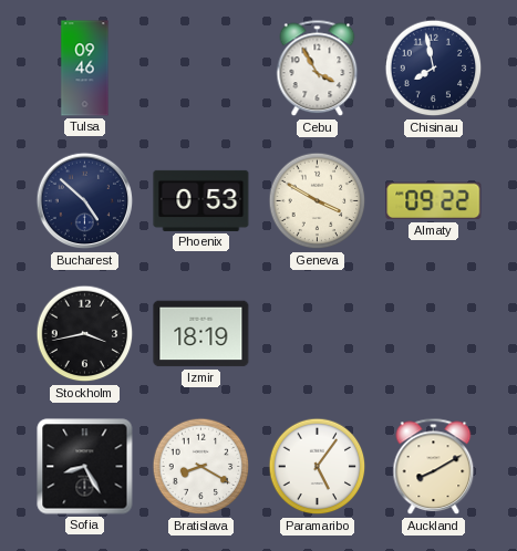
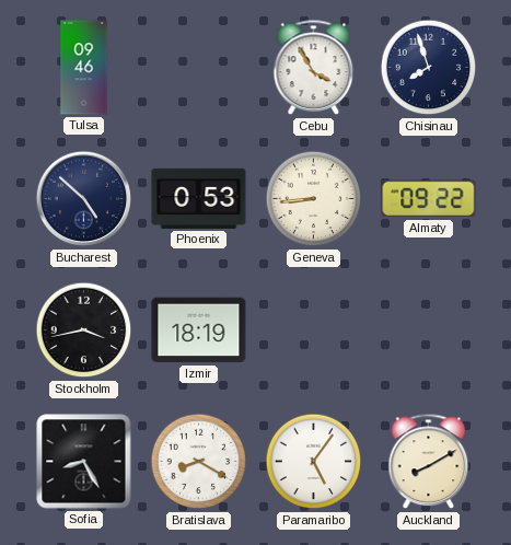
Chisinau: 7:58 -> 7:57 (429, 68)
Geneva: 3:50 -> 8:44 (314, 199)
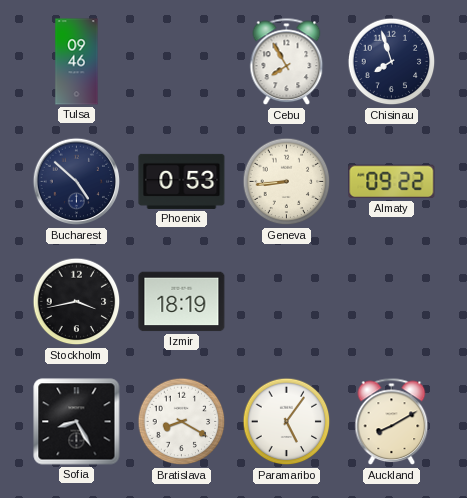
Cebu: 3:55 -> 7:55 (287, 62)
